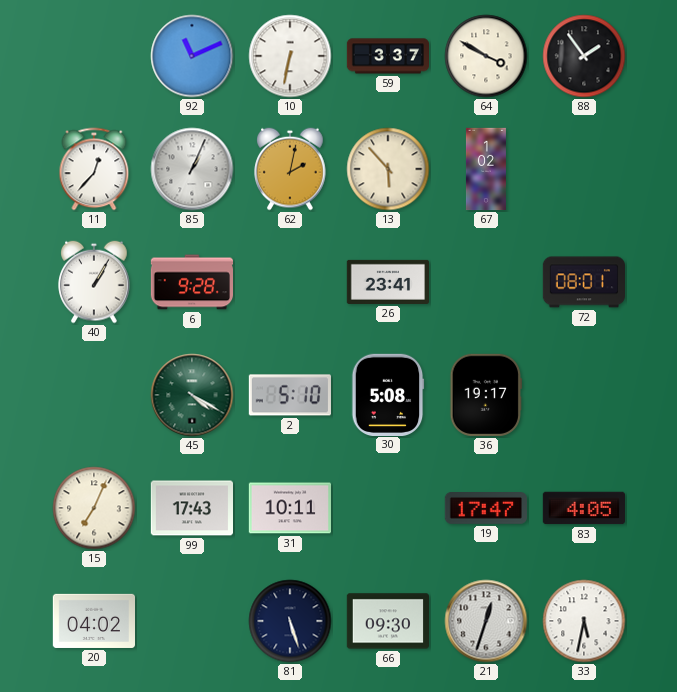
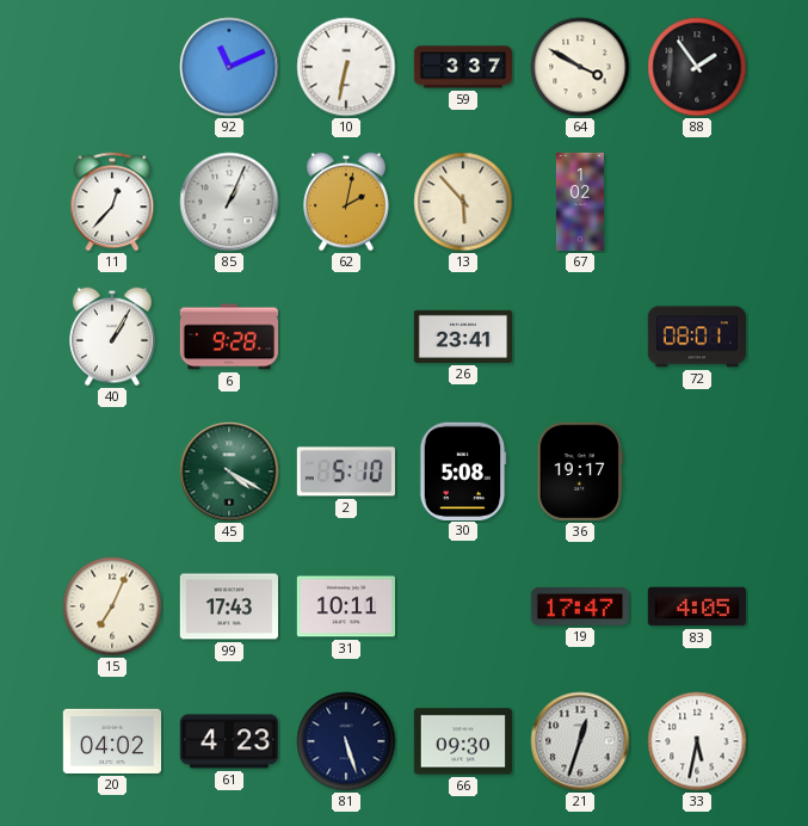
61: none -> 4:23 (228, 741)
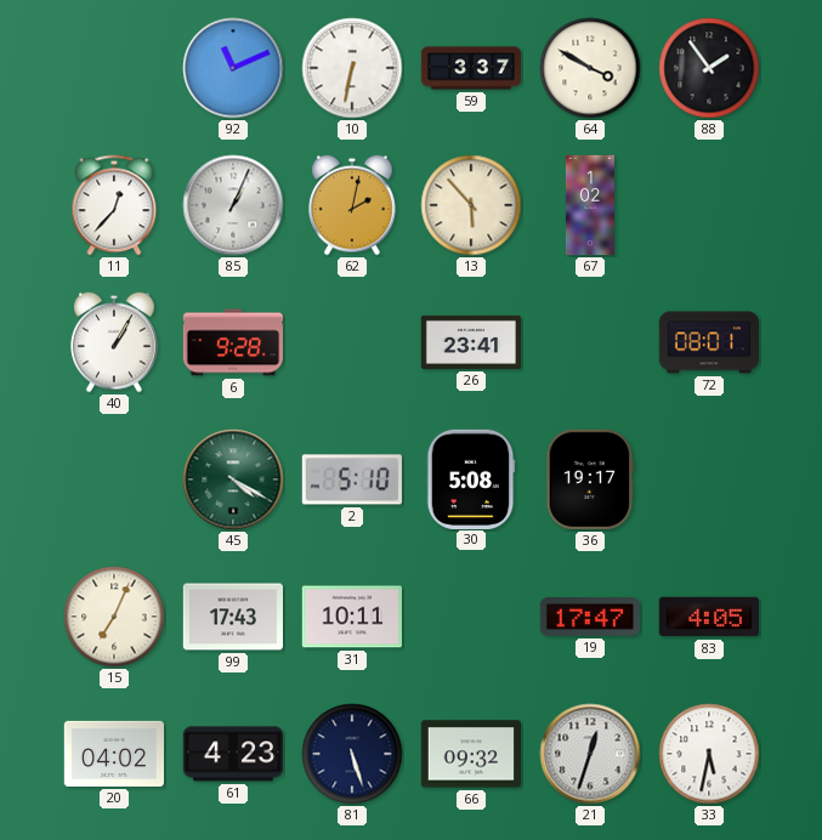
66: 09:30 -> 09:32 (470, 754)
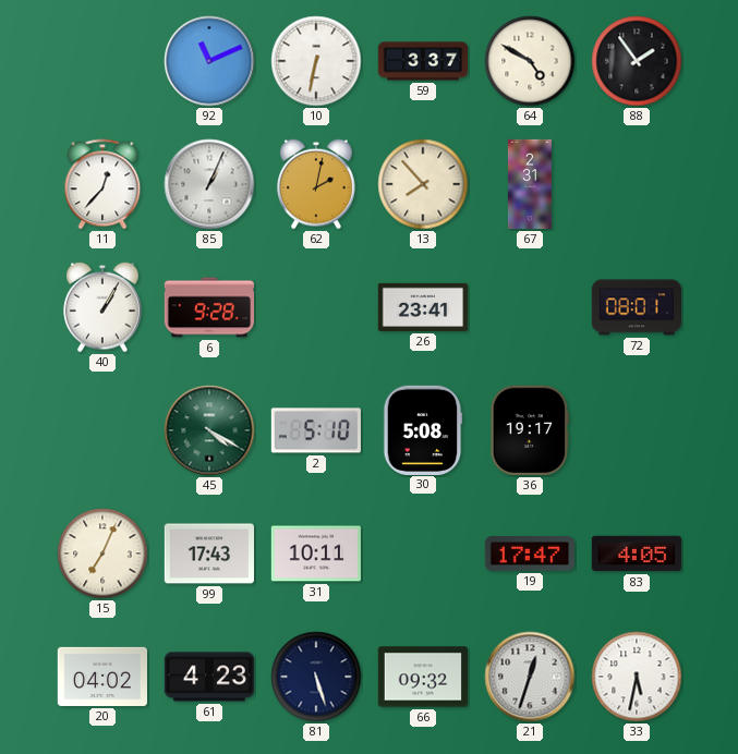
64: 3:50 -> 4:50 (530, 61)
13: 5:53 -> 7:53 (423, 184)
67: 1:02 -> 2:31 (530, 184)
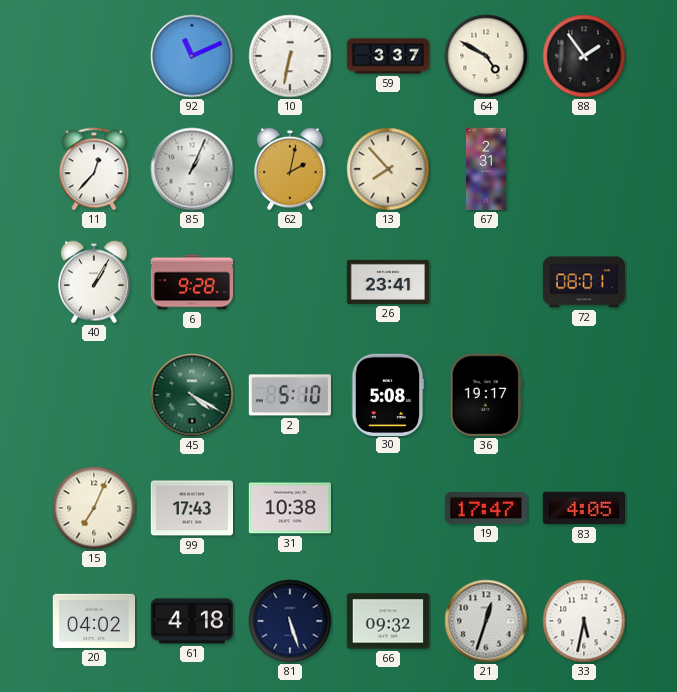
31: 10:11 -> 10:38 (289, 508)
61: 4:23 -> 4:18 (191, 621)
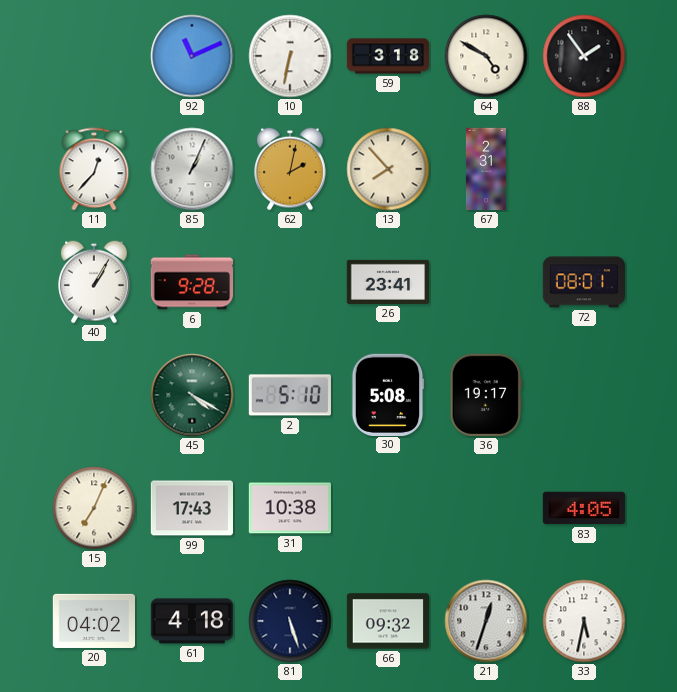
59: 3:37 -> 3:18 (387, 56)
19: 17:47 -> none (485, 509)
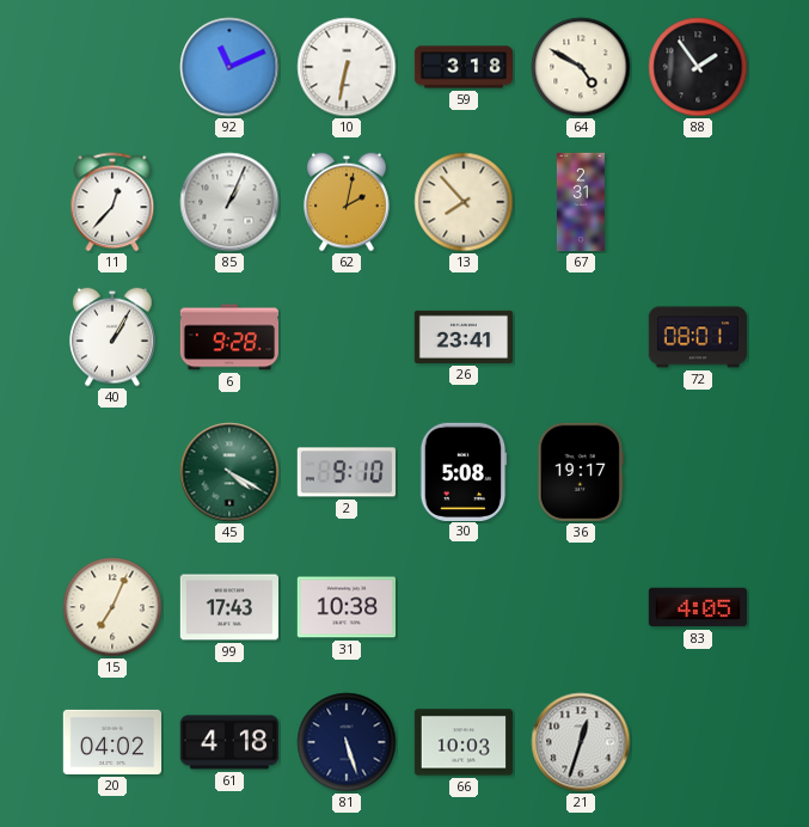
2: 5:10 -> 9:10 (347, 472)
66: 09:32 -> 10:03 (462, 742)
33: 5:32 -> none (584, 621)
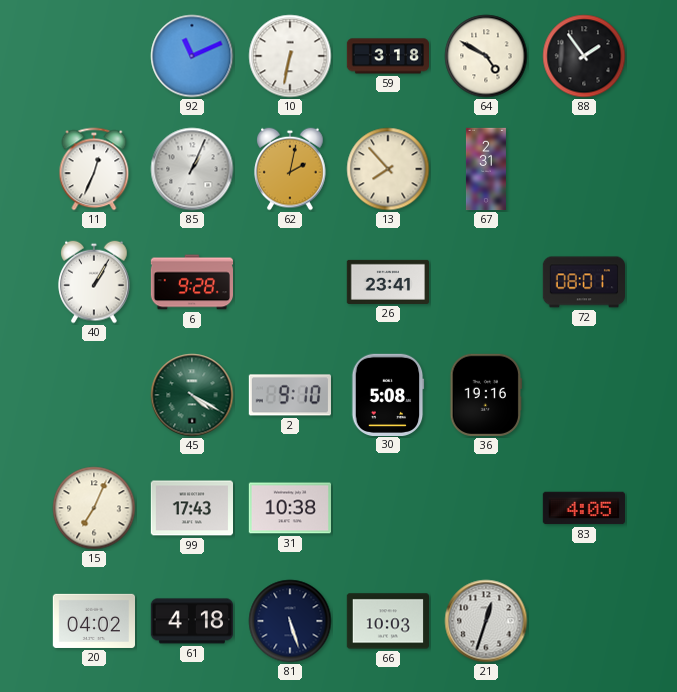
11: 12:37 -> 12:34 (94, 169)
36: 19:17 -> 19:16 (485, 395)
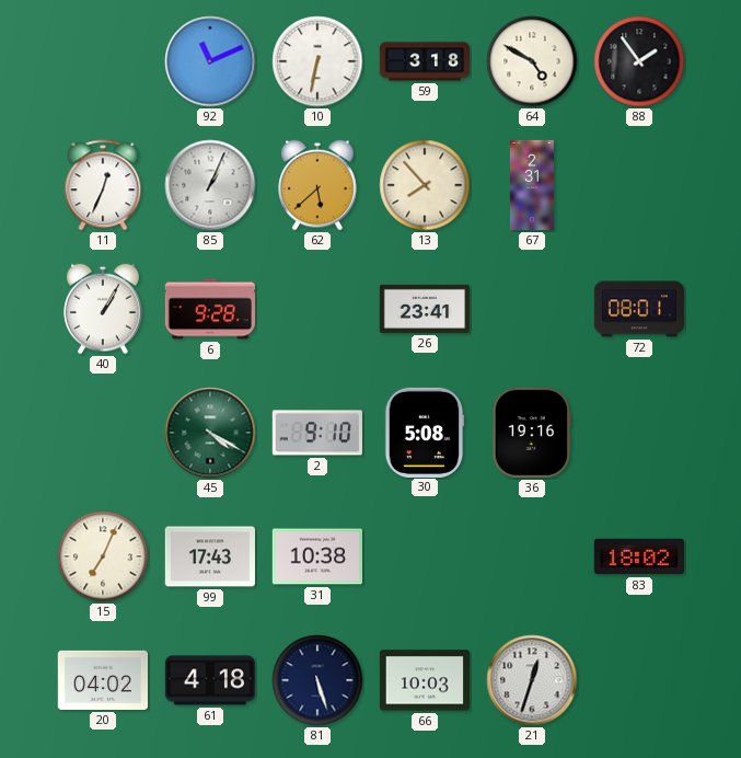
62: 2:02 -> 5:38 (317, 185)
83: 4:05 -> 18:02 (638, 556)
